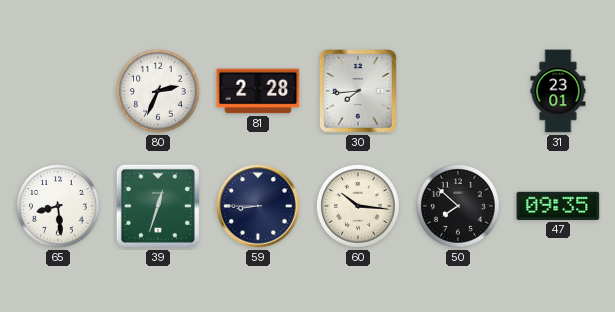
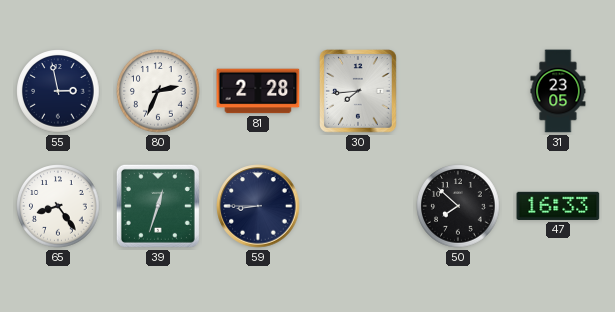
55: none -> 2:58 (58, 91)
31: 23:01 -> 23:05 (558, 91)
65: 8:29 -> 8:24 (58, 206)
60: 10:16 -> none (358, 206)
47: 09:35 -> 16:33 (558, 206)
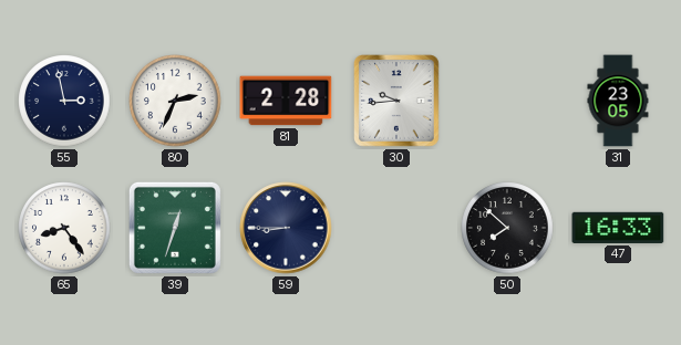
30: 7:44 -> 9:44 (396, 101)
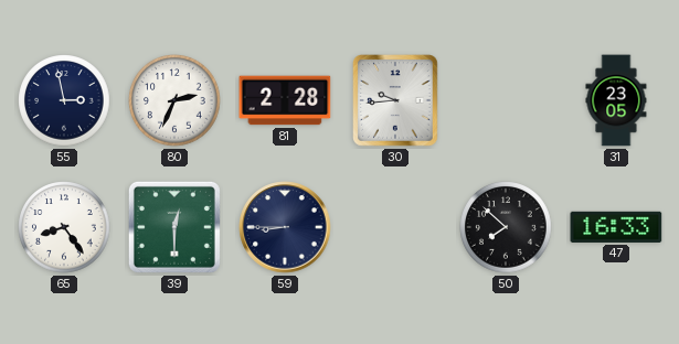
39: 12:33 -> 12:30 (174, 227)
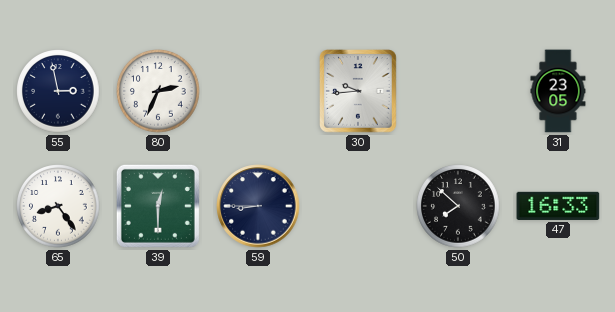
81: 2:28 -> none (285, 100)
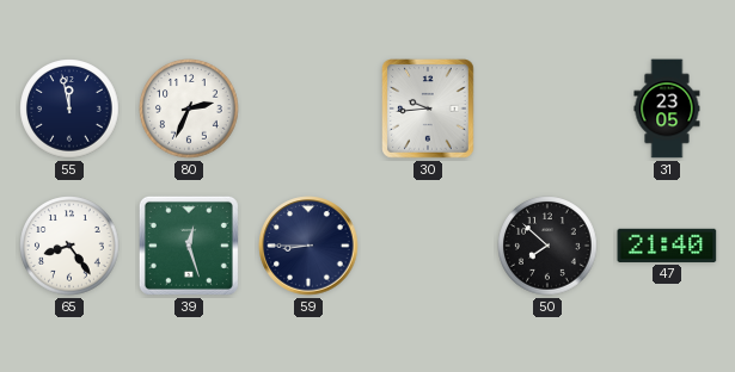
55: 2:58 -> 11:58 (69, 108)
39: 12:30 -> 12:27 (189, 246)
47: 16:33 -> 21:40 (667, 246)
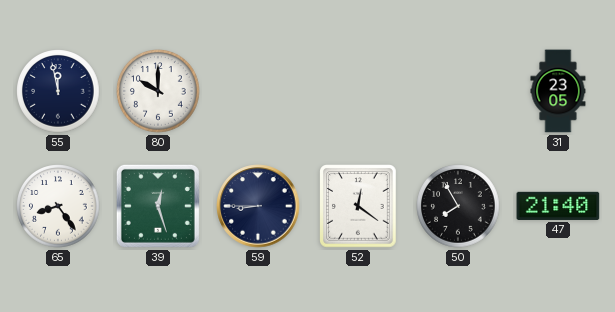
80: 2:34 -> 10:00 (158, 91)
30: 9:44 -> none (428, 108)
52: none -> 12:21 (358, 206)
50: 7:52 -> 7:55 (458, 206)
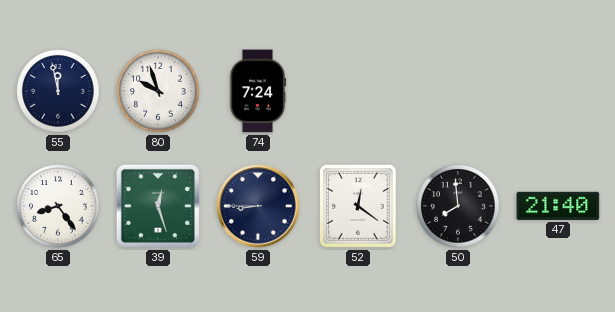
80: 10:00 -> 9:57 (158, 91)
74: none -> 7:24 (258, 91)
31: 23:05 -> none (558, 91)
50: 7:55 -> 7:59 (458, 206)
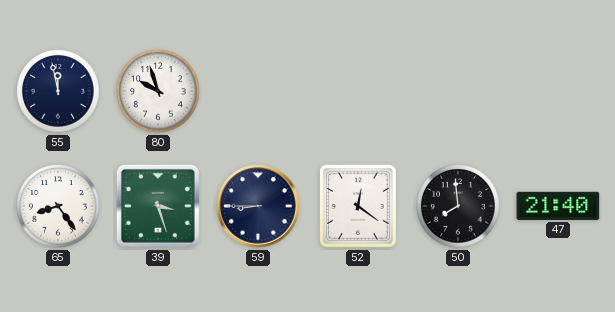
74: 7:24 -> none (258, 91)
39: 12:27 -> 3:27 (158, 206)
